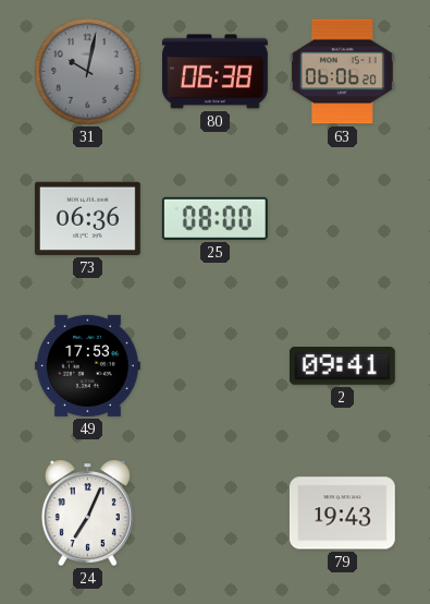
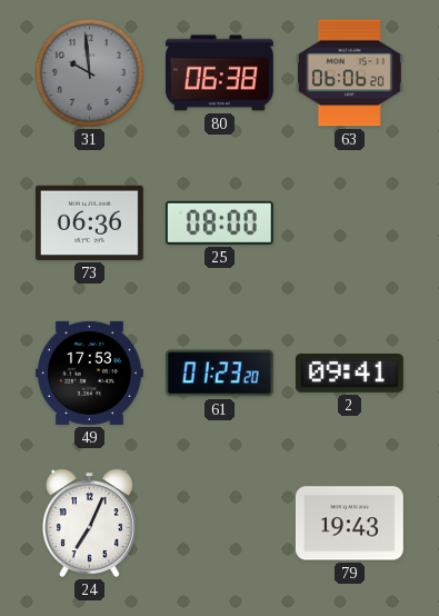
31: 10:02 -> 9:59 (89, 72)
61: none -> 01:23 (219, 374)
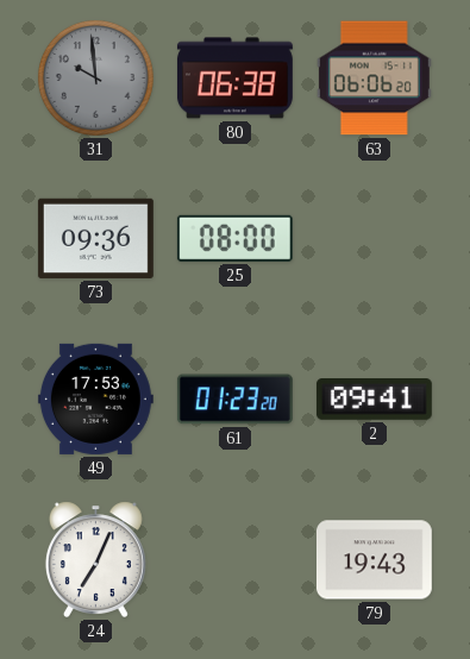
73: 06:36 -> 09:36 (95, 238)
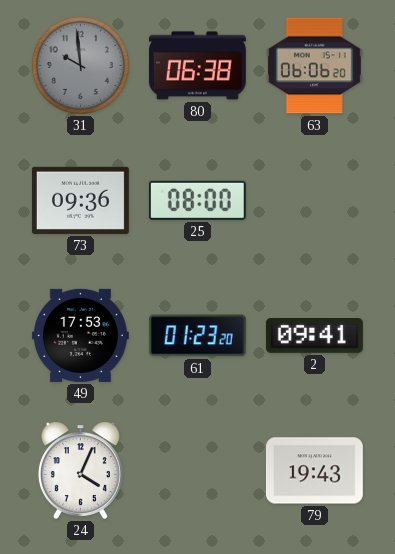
24: 7:04 -> 4:04 (80, 470)
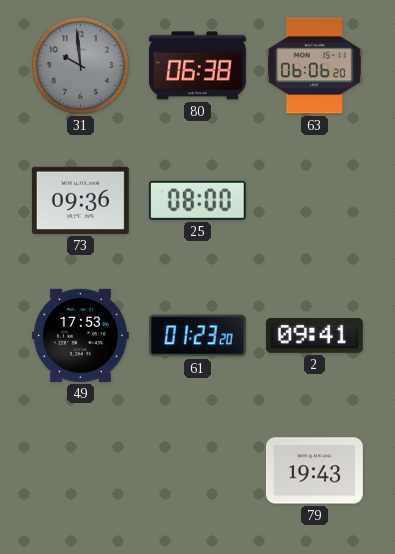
24: 4:04 -> none (80, 470)
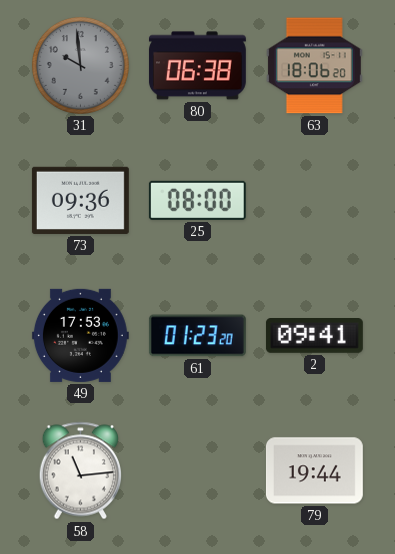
63: 06:06 -> 18:06 (314, 66)
58: none -> 11:14 (80, 471)
79: 19:43 -> 19:44 (314, 471)
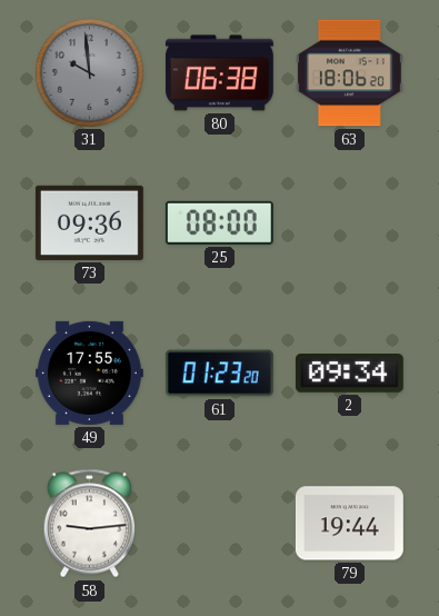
49: 17:53 -> 17:55 (89, 372)
2: 09:41 -> 09:34 (349, 374)
58: 11:14 -> 9:14 (89, 524)
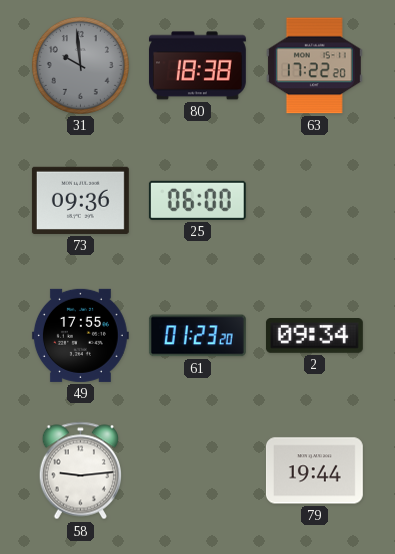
80: 06:38 -> 18:38 (197, 66)
63: 18:06 -> 17:22 (314, 66)
25: 08:00 -> 06:00 (197, 200)
